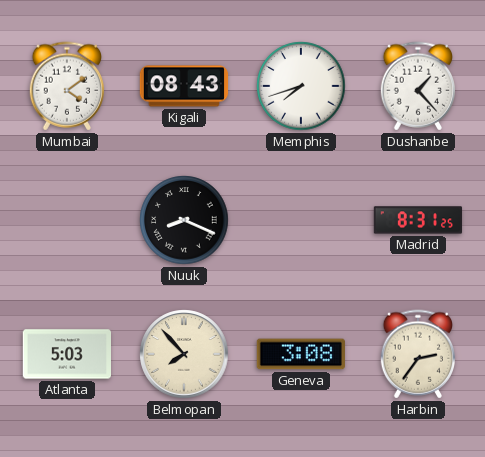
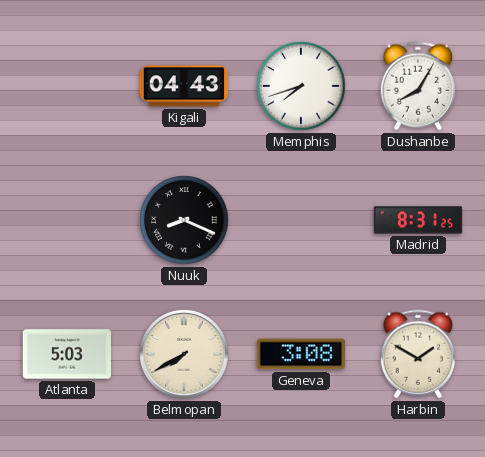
Mumbai: 4:09 -> none (66, 86)
Kigali: 08:43 -> 04:43 (184, 86)
Dushanbe: 1:23 -> 8:05 (417, 86)
Belmopan: 7:53 -> 7:40 (184, 354)
Harbin: 2:36 -> 1:50 (417, 354)
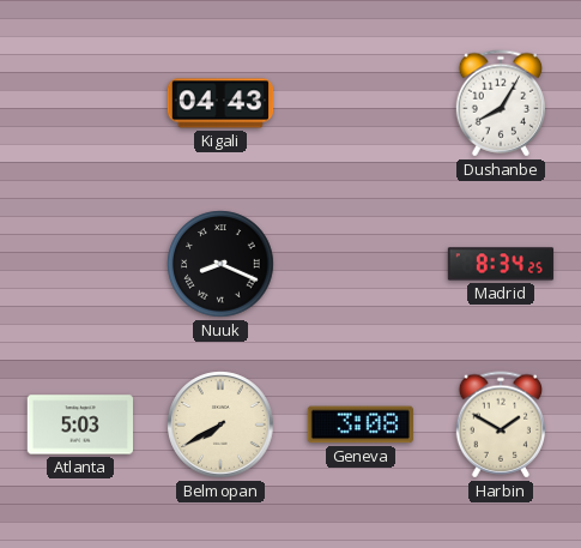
Memphis: 7:42 -> none (301, 86)
Madrid: 8:31 -> 8:34 (501, 264)
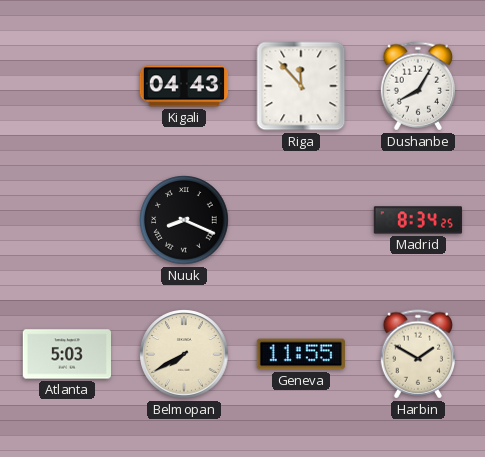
Riga: none -> 11:53 (301, 86)
Geneva: 3:08 -> 11:55 (300, 354)
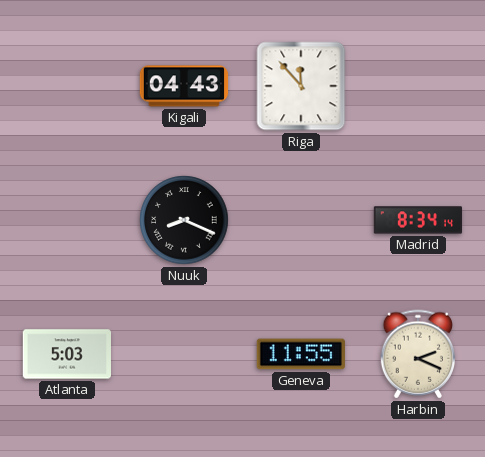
Dushanbe: 8:05 -> none (417, 86)
Madrid: 8:34:25 -> 8:34:14 (418, 220)
Belmopan: 7:40 -> none (184, 354)
Harbin: 1:50 -> 2:19 (417, 354)
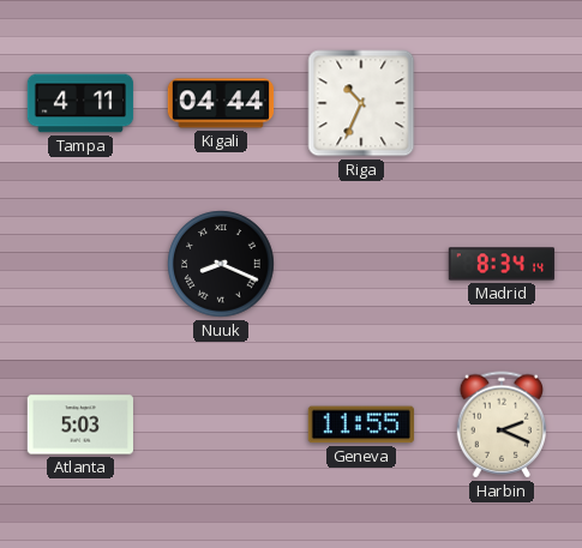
Tampa: none -> 4:11 (80, 103)
Kigali: 04:43 -> 04:44 (221, 103)
Riga: 11:53 -> 10:34 (361, 103)
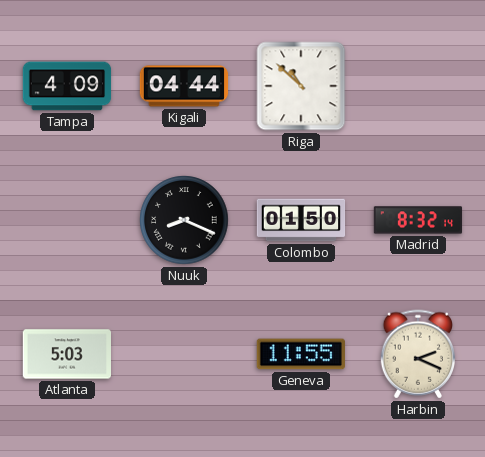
Tampa: 4:11 -> 4:09 (67, 86)
Riga: 10:34 -> 10:52 (301, 86)
Colombo: none -> 01:50 (301, 220)
Madrid: 8:34 -> 8:32 (418, 220)
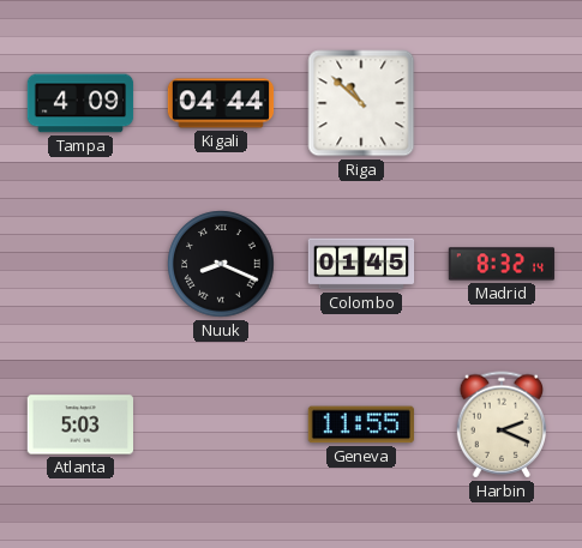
Colombo: 01:50 -> 01:45 (361, 264)
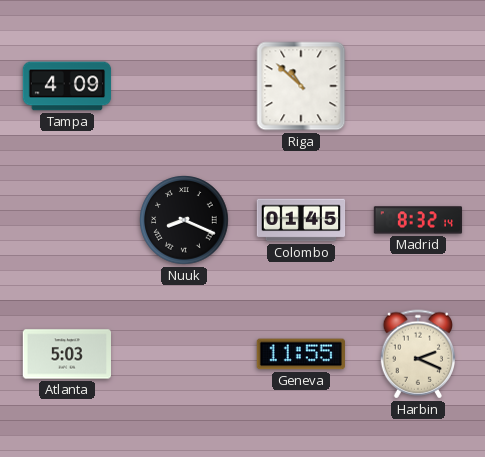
Kigali: 04:44 -> none (221, 103)
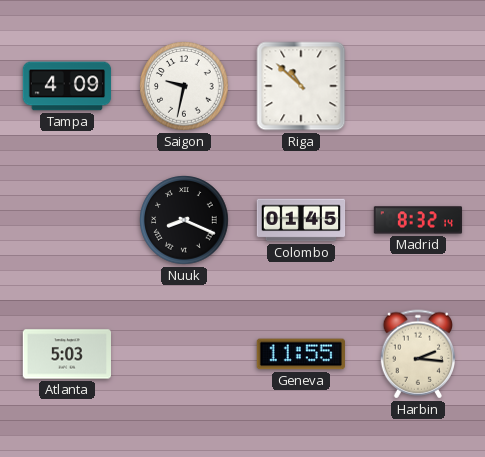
Saigon: none -> 9:32 (184, 86)
Harbin: 2:19 -> 2:16 (417, 354)
